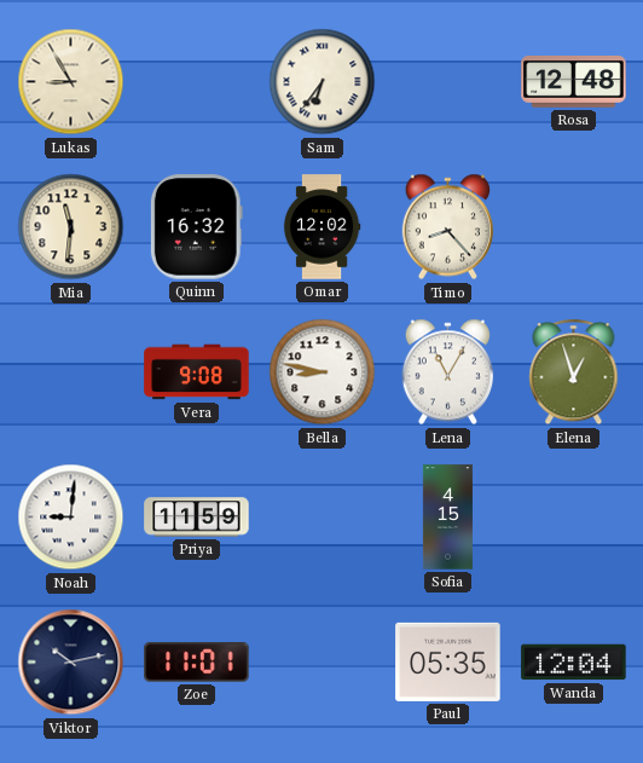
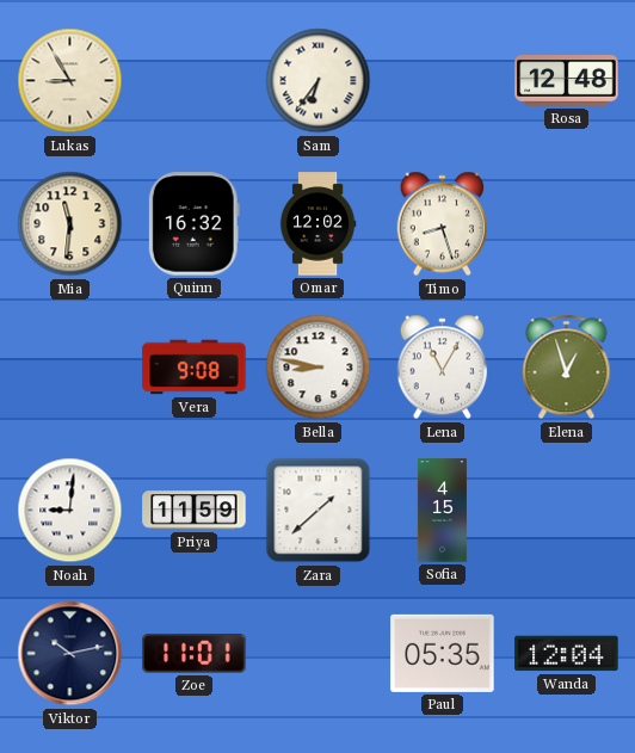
Timo: 8:23 -> 8:27 (443, 224)
Zara: none -> 1:38 (319, 511)
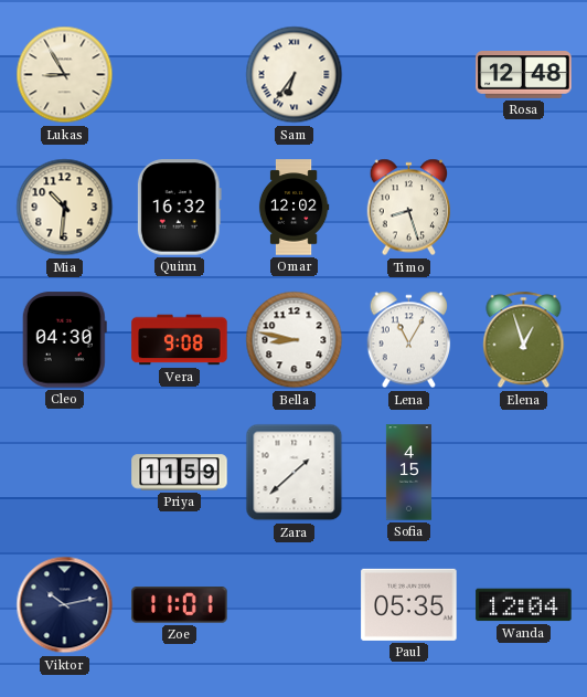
Mia: 11:31 -> 10:31 (65, 208)
Cleo: none -> 04:30 (64, 340)
Noah: 9:01 -> none (70, 511)
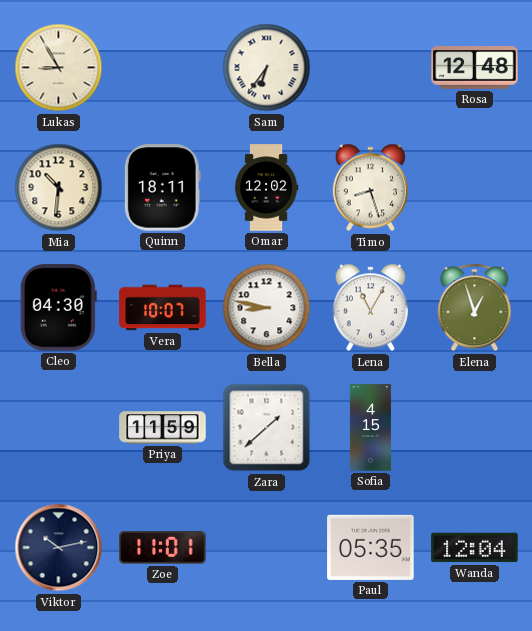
Quinn: 16:32 -> 18:11 (162, 188)
Vera: 9:08 -> 10:07 (163, 308)
